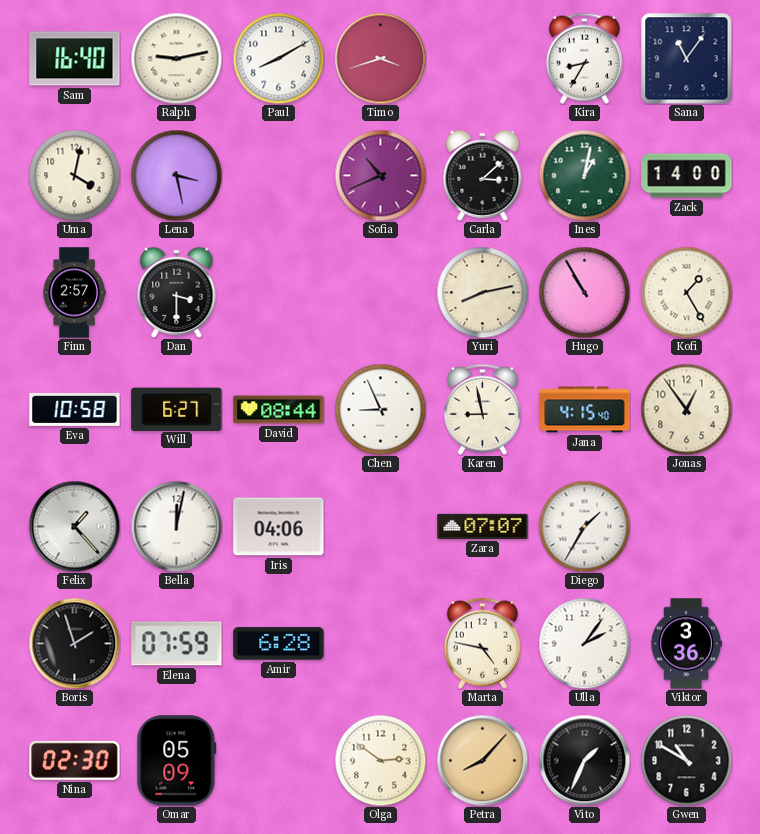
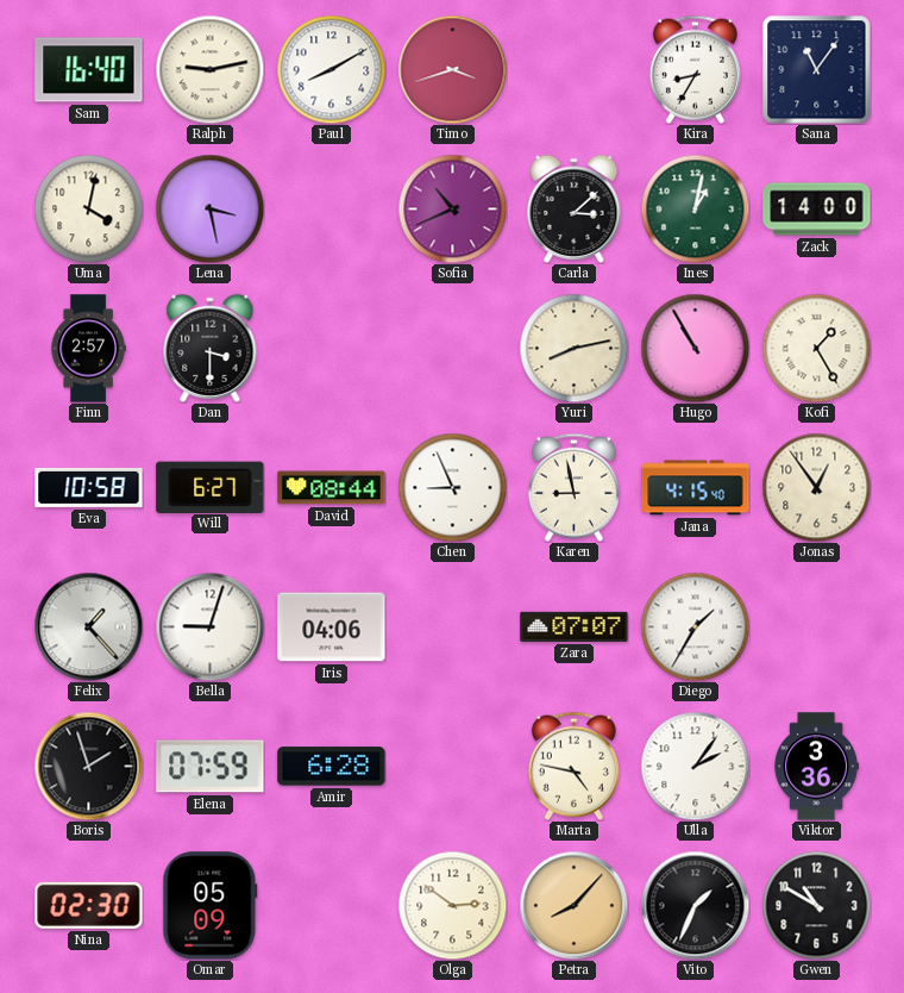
Bella: 12:02 -> 9:03 (209, 626)
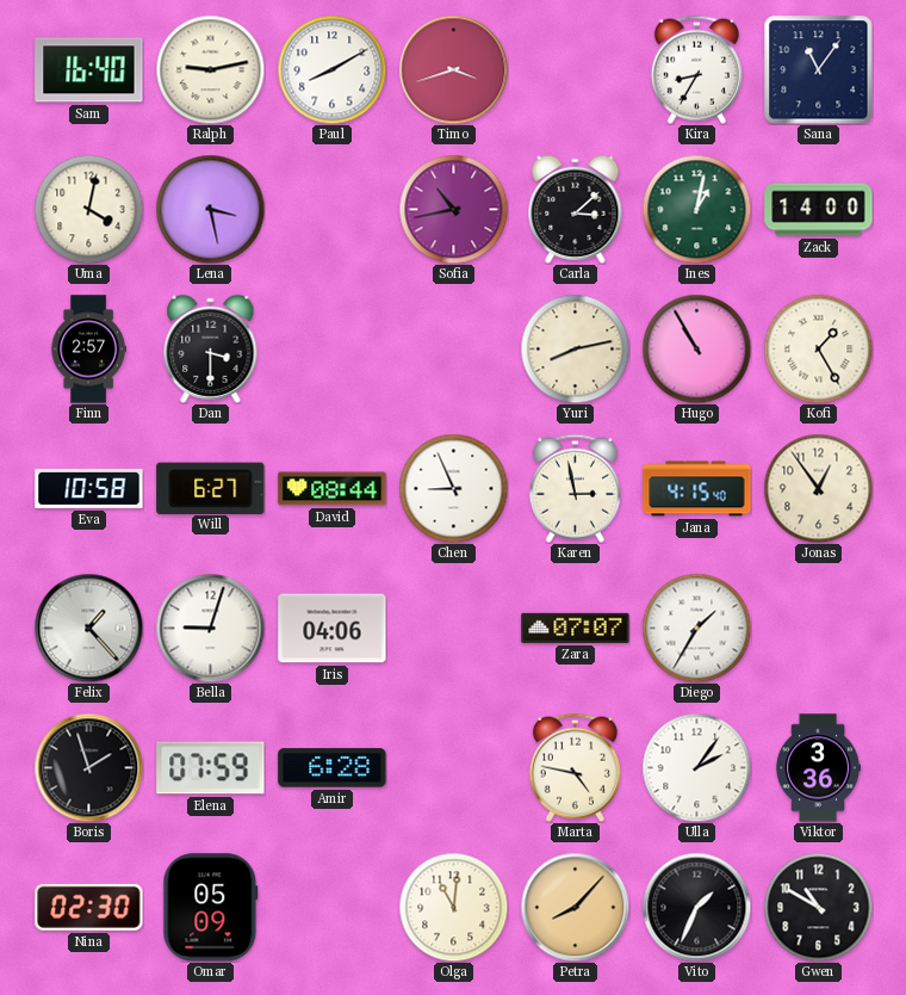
Sofia: 10:41 -> 10:43 (453, 209)
Karen: 8:58 -> 2:58 (575, 488)
Olga: 2:51 -> 11:01 (453, 907)
